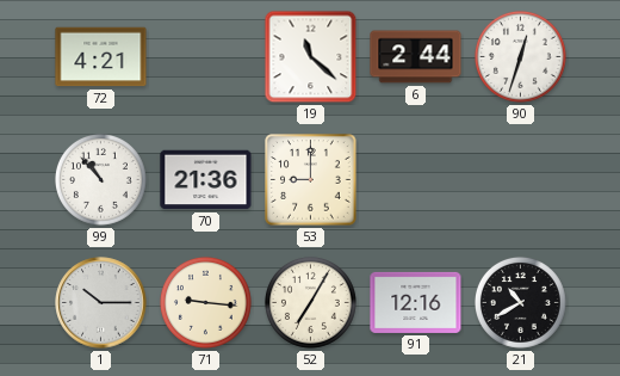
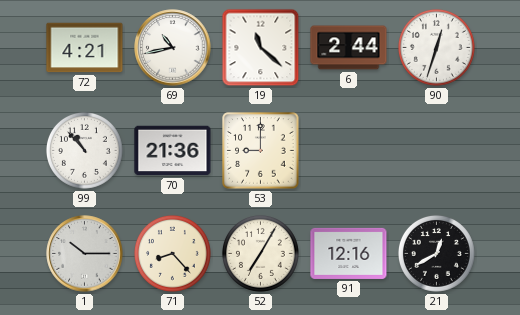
69: none -> 10:43 (173, 48)
71: 9:16 -> 8:23 (172, 253)
21: 10:40 -> 12:40 (436, 253)
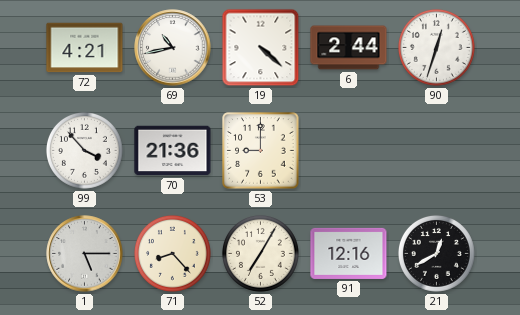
19: 11:22 -> 4:22 (261, 48)
99: 10:53 -> 3:53 (84, 150)
1: 10:15 -> 5:15 (85, 254)
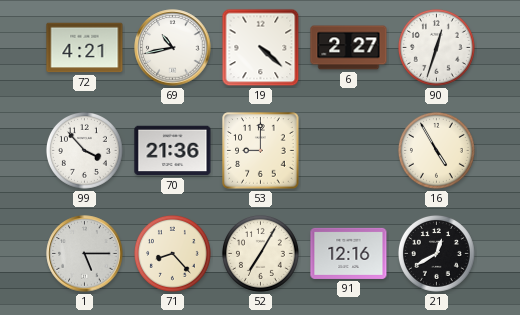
6: 2:44 -> 2:27 (349, 48)
16: none -> 4:55 (436, 150)
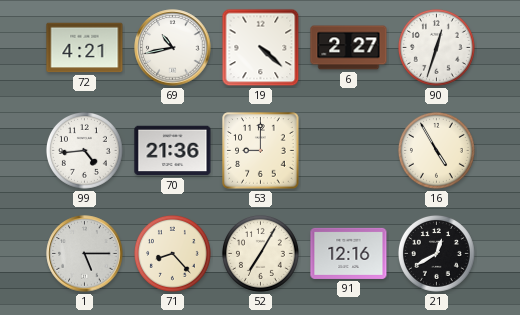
99: 3:53 -> 4:44 (84, 150)
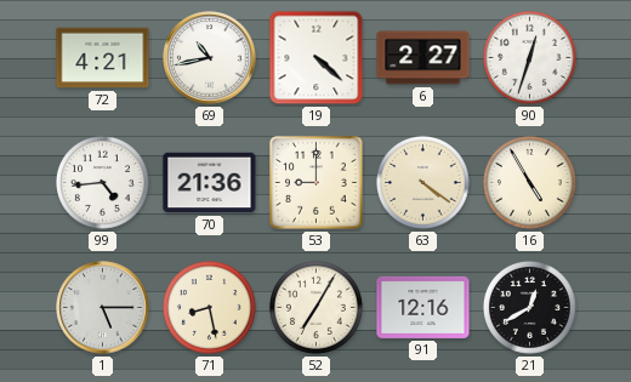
63: none -> 4:21 (422, 182)
71: 8:23 -> 8:28 (209, 307)
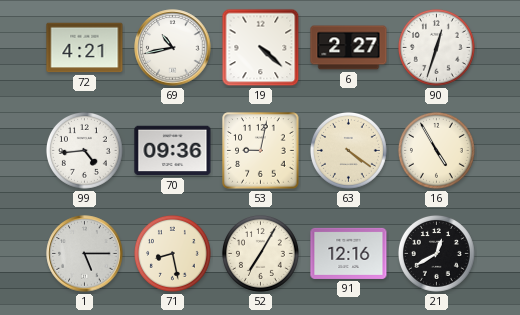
70: 21:36 -> 09:36 (173, 151)
53: 9:00 -> 9:02 (261, 151)
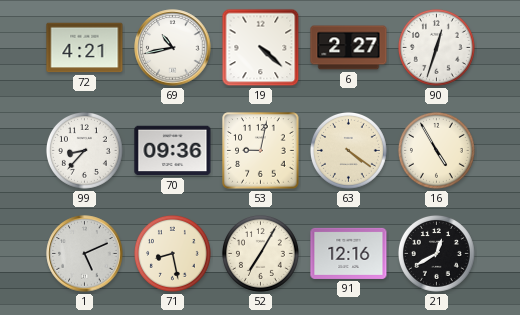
99: 4:44 -> 8:37 (84, 150)
1: 5:15 -> 5:11 (85, 254)
